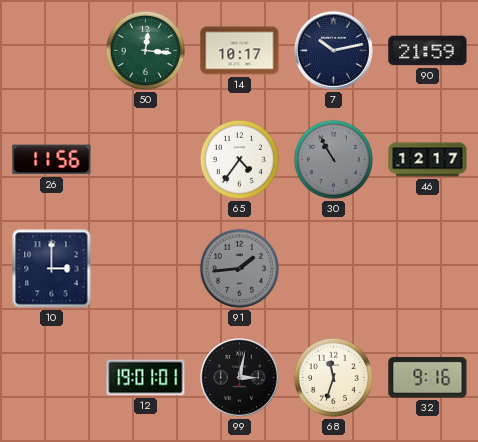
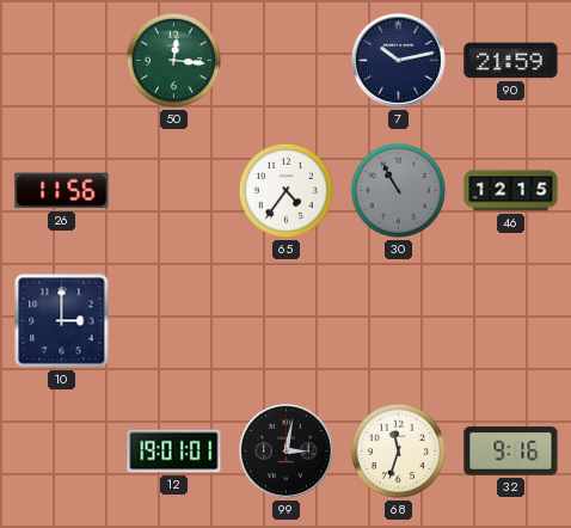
14: 10:17 -> none (240, 51)
46: 12:17 -> 12:15 (511, 191)
91: 1:44 -> none (239, 268)
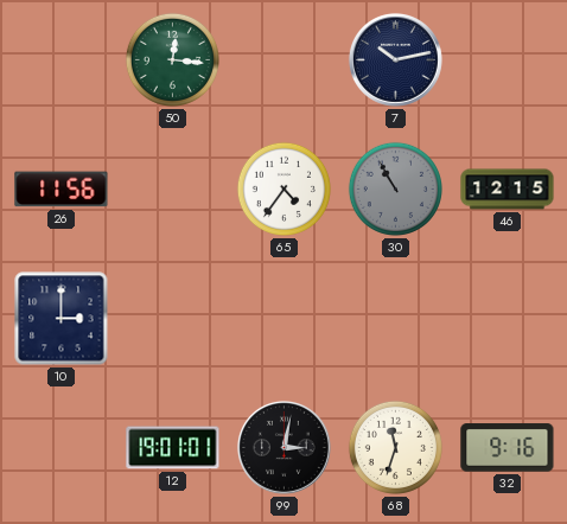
90: 21:59 -> none (511, 61)
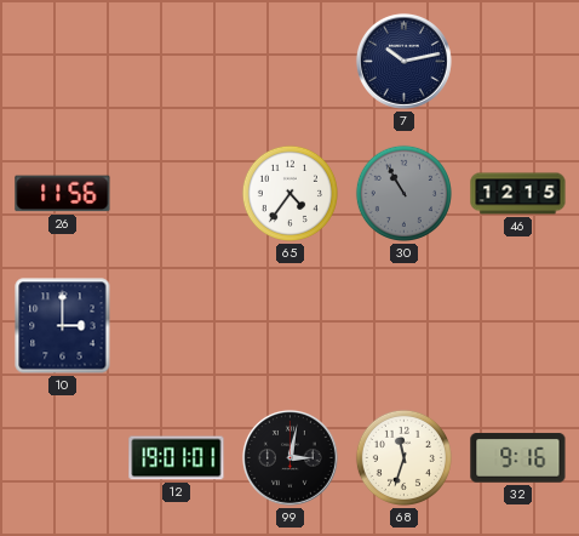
50: 12:16 -> none (172, 59)
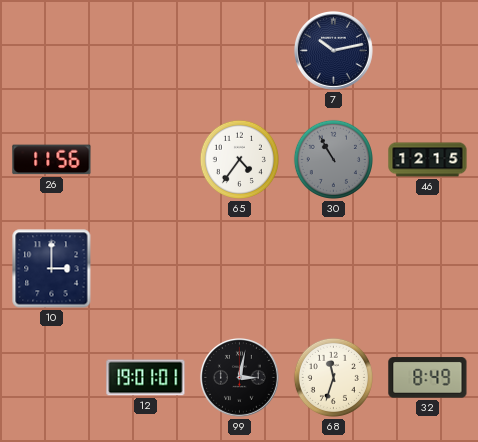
32: 9:16 -> 8:49 (428, 378)
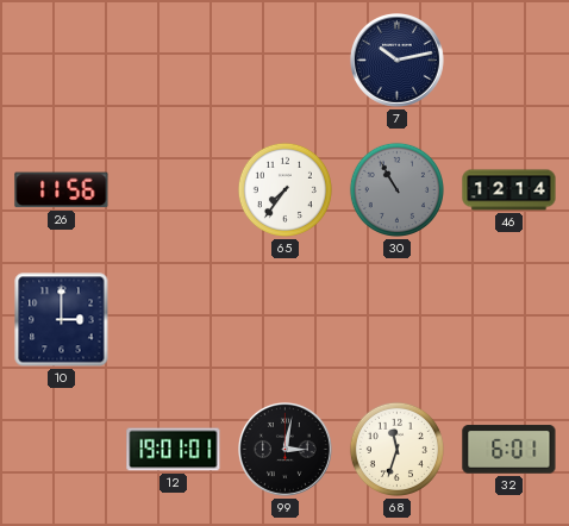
65: 4:36 -> 7:36 (284, 189)
46: 12:15 -> 12:14 (509, 190)
32: 8:49 -> 6:01 (509, 450)
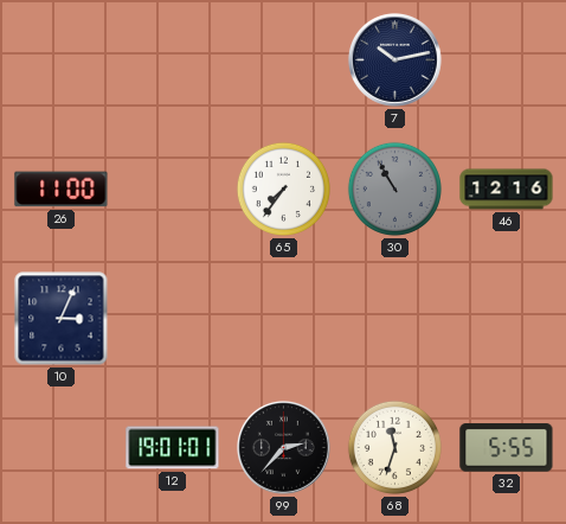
26: 11:56 -> 11:00 (62, 190)
46: 12:14 -> 12:16 (507, 190)
10: 3:00 -> 3:04 (62, 319)
99: 3:02 -> 2:37 (283, 447)
32: 6:01 -> 5:55 (507, 448)
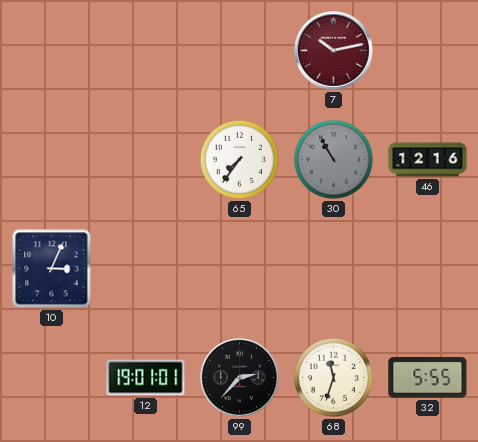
7 dial: navy -> burgundy (333, 50)
26: 11:00 -> none (62, 190)
